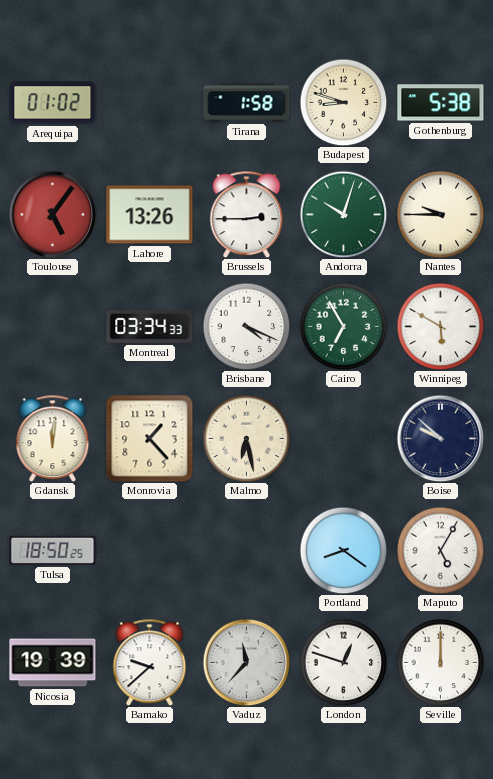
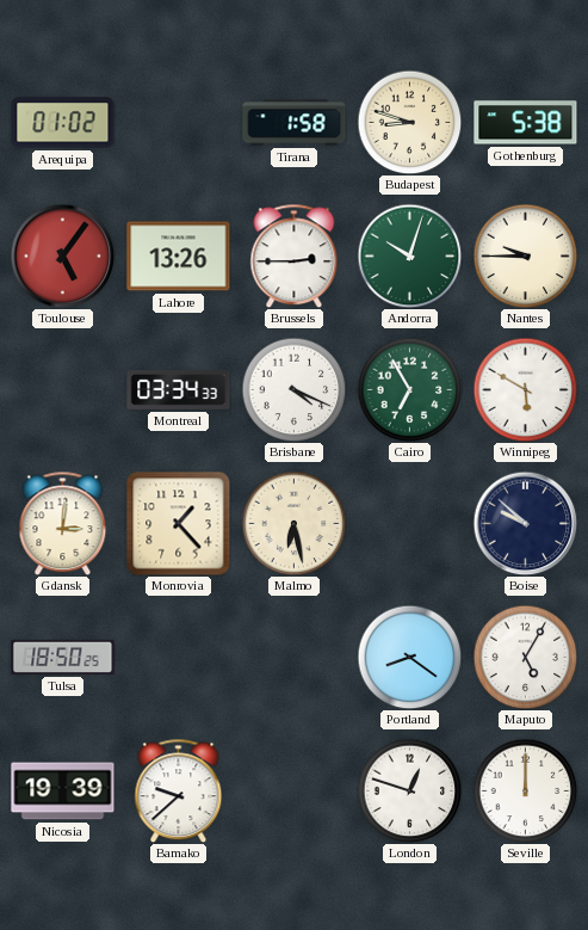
Gdansk: 12:01 -> 3:01 (63, 523)
Vaduz: 11:37 -> none (246, 662)
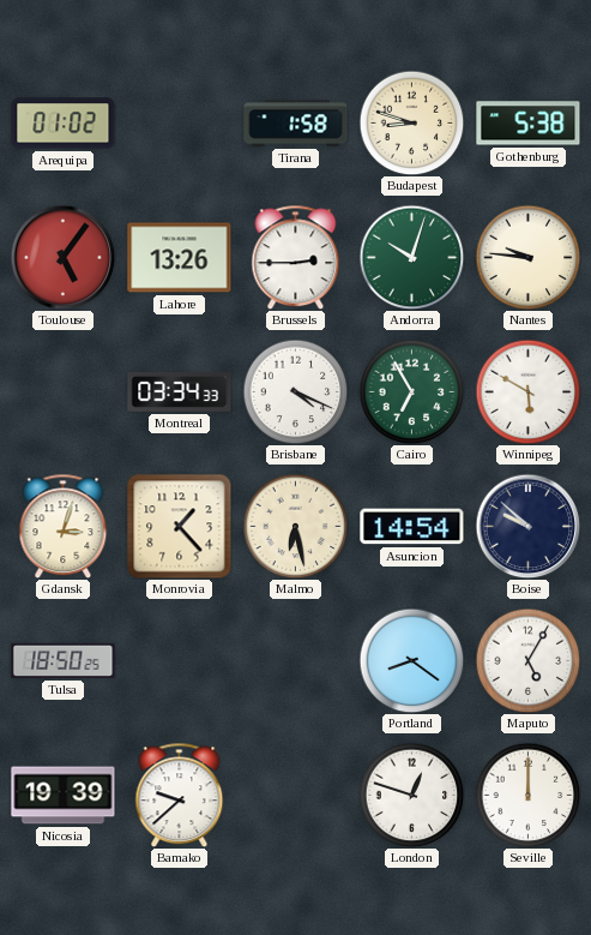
Nantes: 9:45 -> 9:46 (527, 257)
Gdansk: 3:01 -> 3:03 (64, 526)
Asuncion: none -> 14:54 (412, 527)
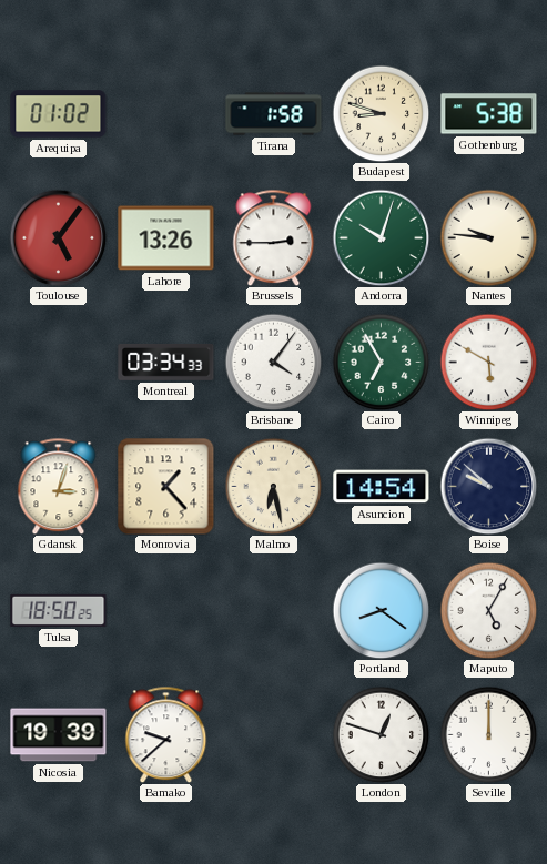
Brisbane: 4:19 -> 4:06 (273, 362)
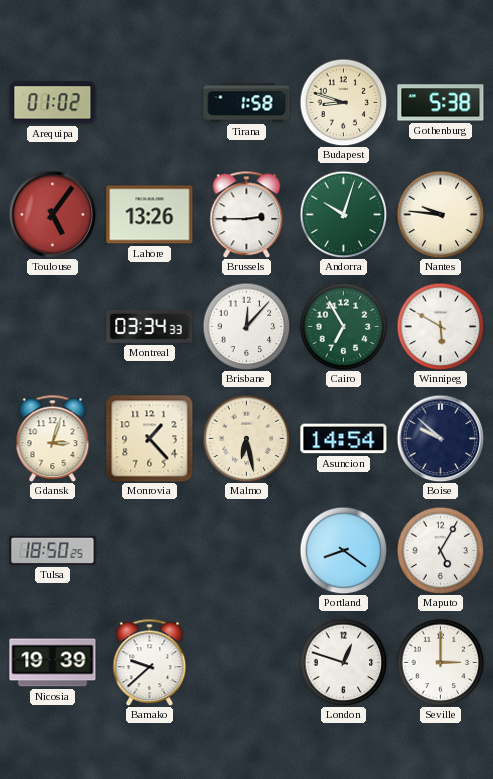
Brisbane: 4:06 -> 12:07 (246, 326)
Seville: 12:00 -> 3:00 (440, 662)
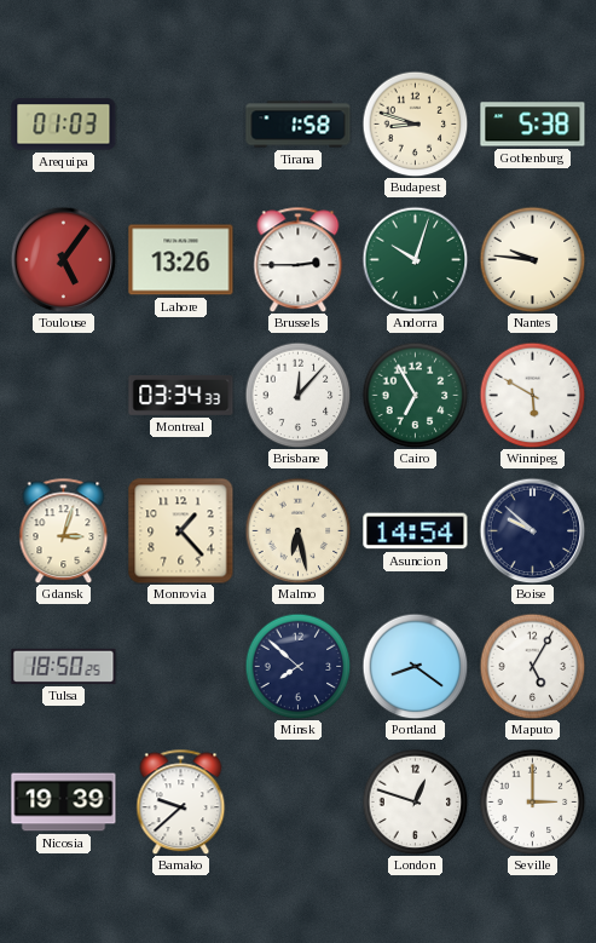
Arequipa: 01:02 -> 01:03 (64, 125)
Minsk: none -> 7:52 (297, 666)
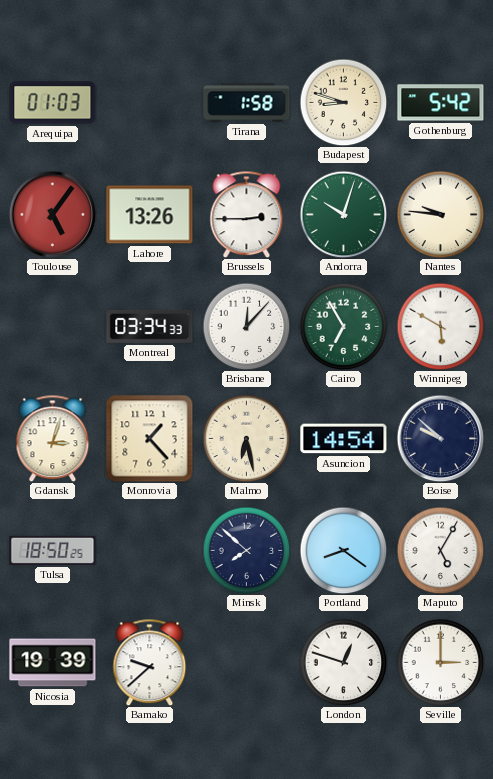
Gothenburg: 5:38 -> 5:42 (441, 103)
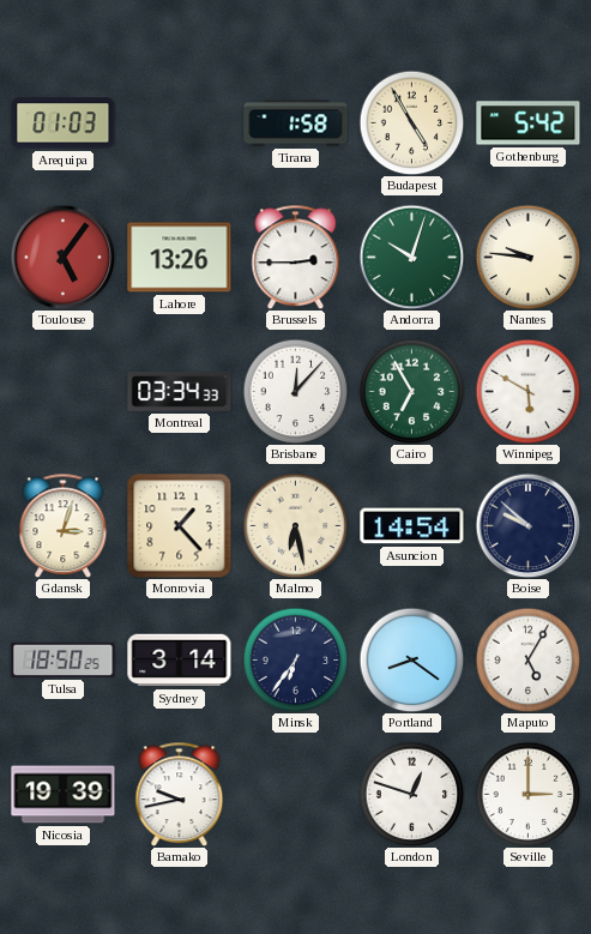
Budapest: 8:48 -> 4:55 (411, 122)
Sydney: none -> 3:14 (180, 661)
Minsk: 7:52 -> 6:36 (295, 659)
Bamako: 9:38 -> 9:43 (180, 794)
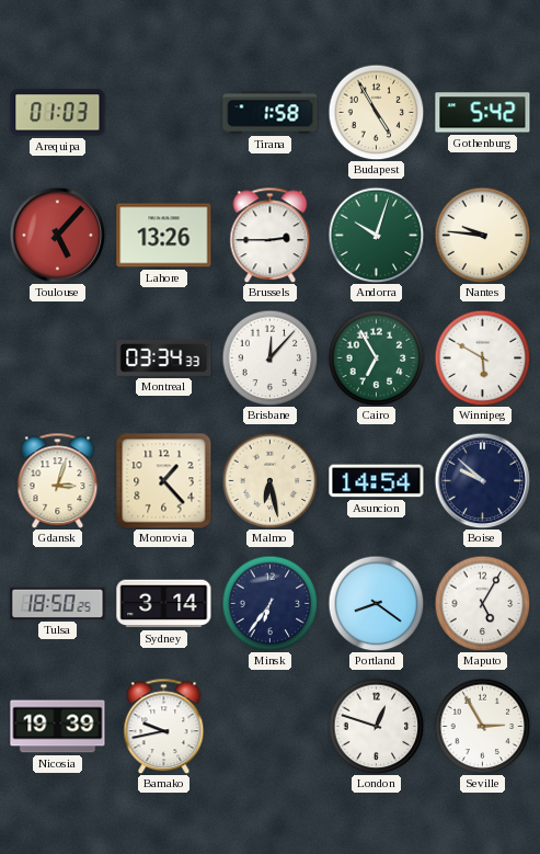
Toulouse: 5:06 -> 5:07 (57, 235)
Seville: 3:00 -> 2:55 (482, 726)
